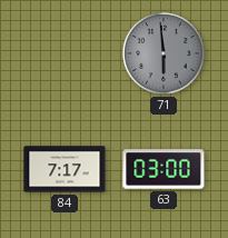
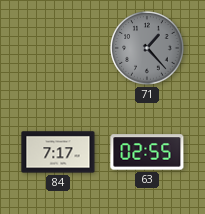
71: 5:59 -> 1:23 (147, 48)
63: 03:00 -> 02:55 (147, 152)
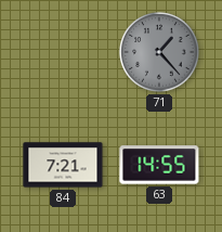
84: 7:17 -> 7:21 (63, 165)
63: 02:55 -> 14:55 (159, 165)
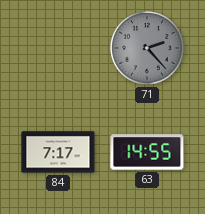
71: 1:23 -> 2:23 (147, 48)
84: 7:21 -> 7:17 (58, 152)
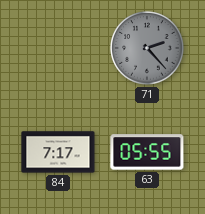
63: 14:55 -> 05:55 (147, 152)
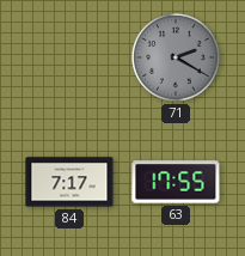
71: 2:23 -> 2:20 (176, 57)
63: 05:55 -> 17:55 (176, 182)
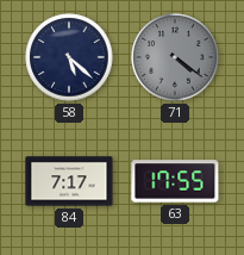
58: none -> 5:22 (69, 57)
71: 2:20 -> 4:21 (175, 57)
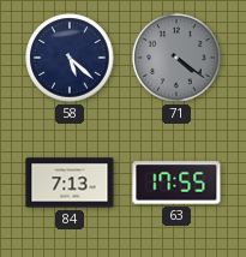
84: 7:17 -> 7:13 (70, 183)
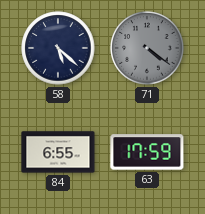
84: 7:13 -> 6:55 (58, 152)
63: 17:55 -> 17:59 (147, 152)
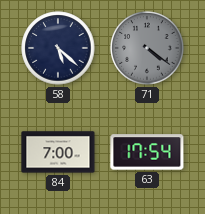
84: 6:55 -> 7:00 (58, 152)
63: 17:59 -> 17:54 (147, 152)
